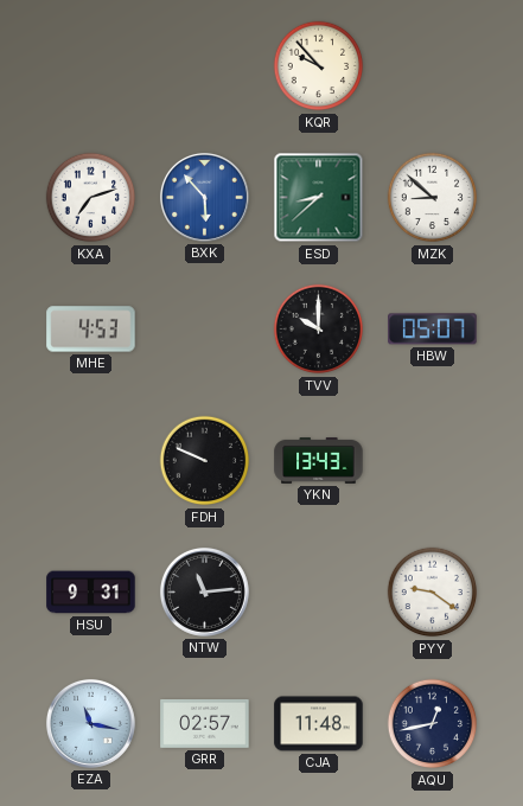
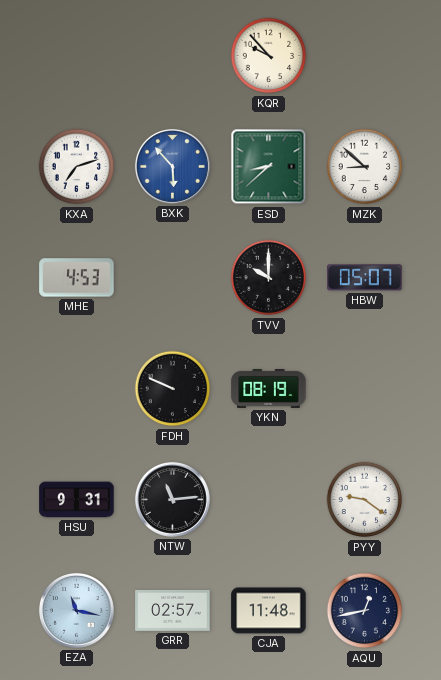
YKN: 13:43 -> 08:19 (269, 388)
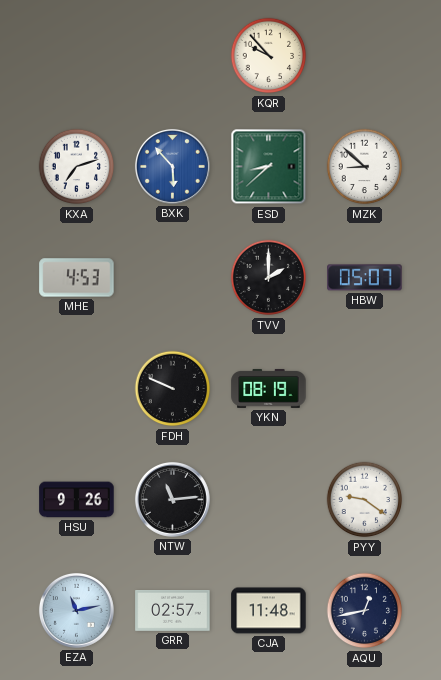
TVV: 10:00 -> 2:00 (269, 278)
HSU: 9:31 -> 9:26 (77, 500)
EZA: 11:17 -> 11:13 (76, 610)
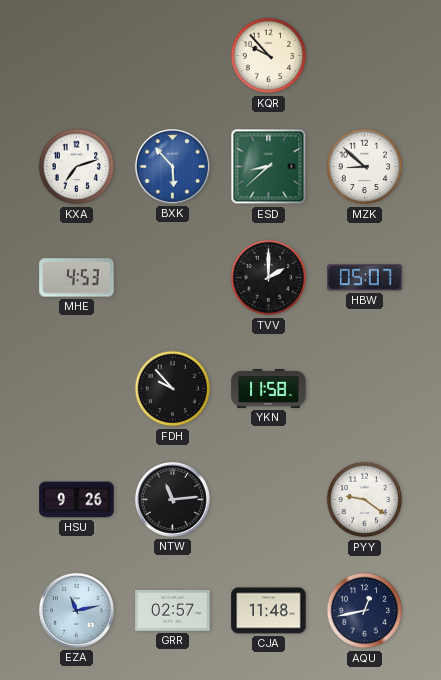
FDH: 9:49 -> 9:53 (173, 389)
YKN: 08:19 -> 11:58 (269, 388)
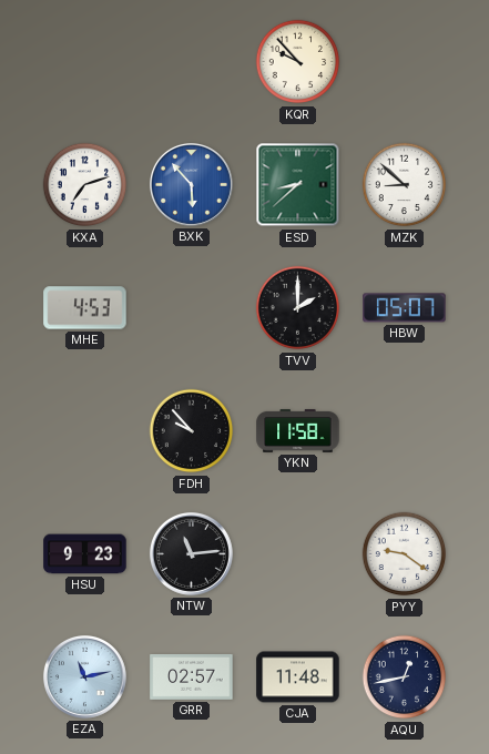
HSU: 9:26 -> 9:23 (85, 554)
